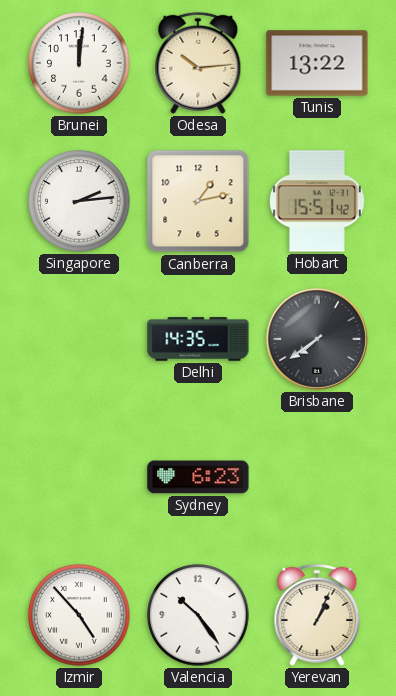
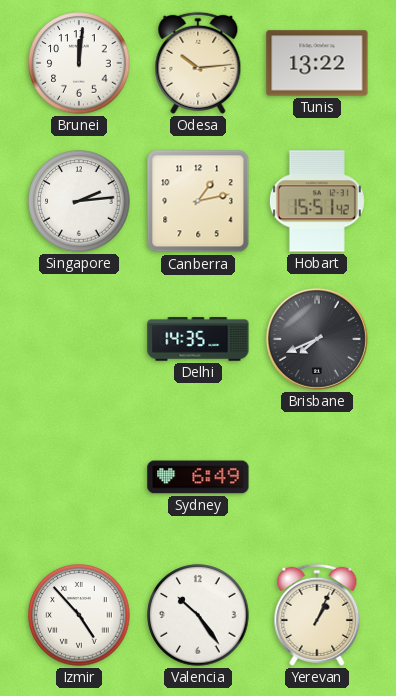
Brisbane: 7:39 -> 7:41 (317, 339)
Sydney: 6:23 -> 6:49 (198, 477)
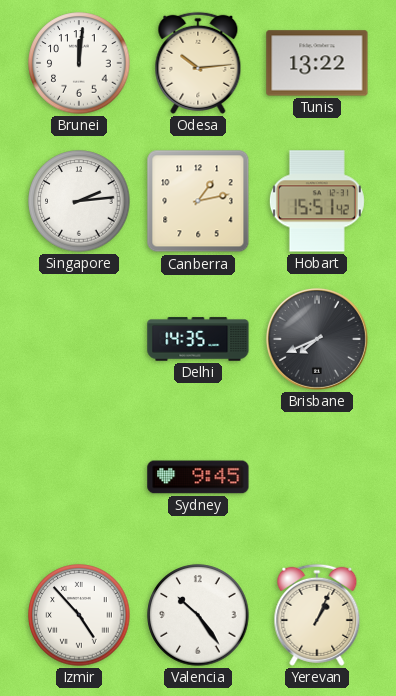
Sydney: 6:49 -> 9:45 (198, 477)
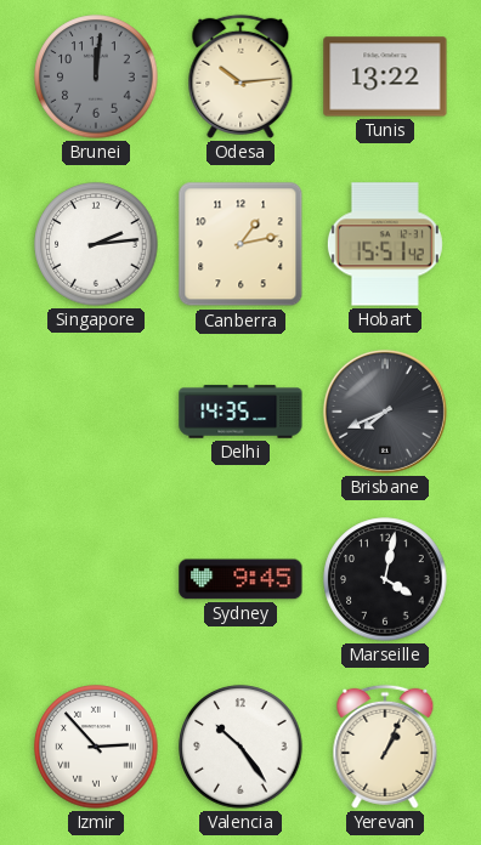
Brunei dial: white -> grey (96, 76)
Marseille: none -> 4:02 (385, 579)
Izmir: 4:53 -> 2:53 (96, 747)
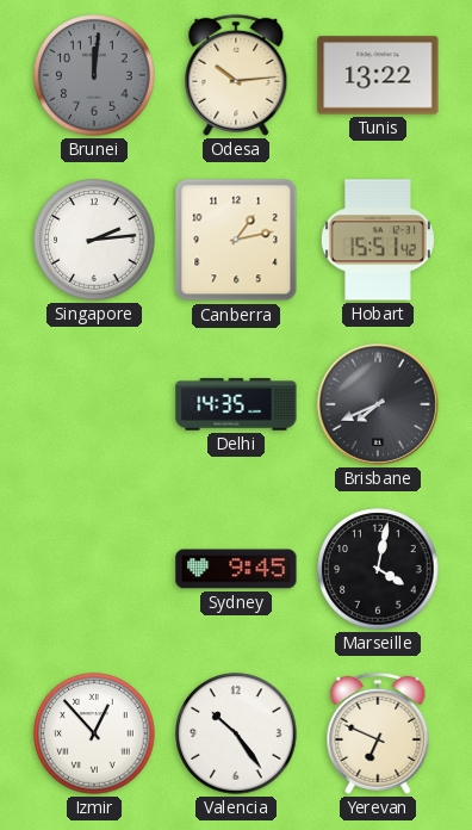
Izmir: 2:53 -> 12:53 (94, 733)
Yerevan: 1:04 -> 6:49 (378, 733)
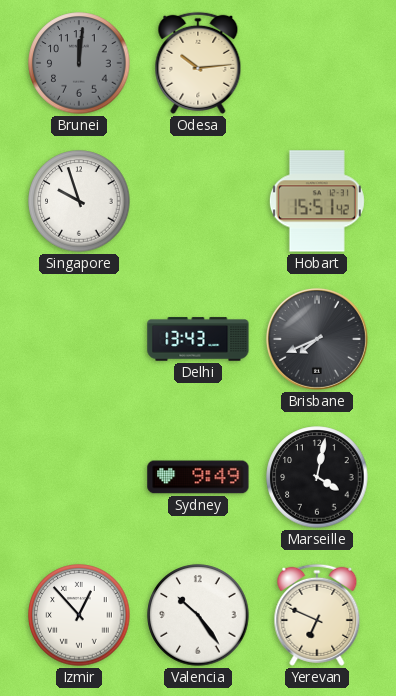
Tunis: 13:22 -> none (378, 75)
Singapore: 2:14 -> 9:57 (79, 201)
Canberra: 1:13 -> none (236, 240)
Delhi: 14:35 -> 13:43 (198, 339)
Sydney: 9:45 -> 9:49 (198, 477)
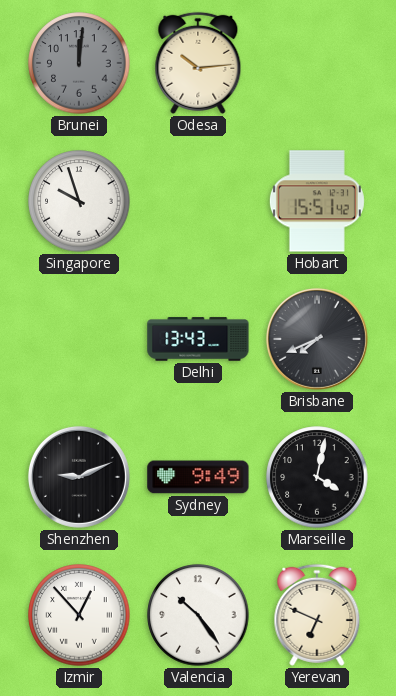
Shenzhen: none -> 9:11 (79, 477)
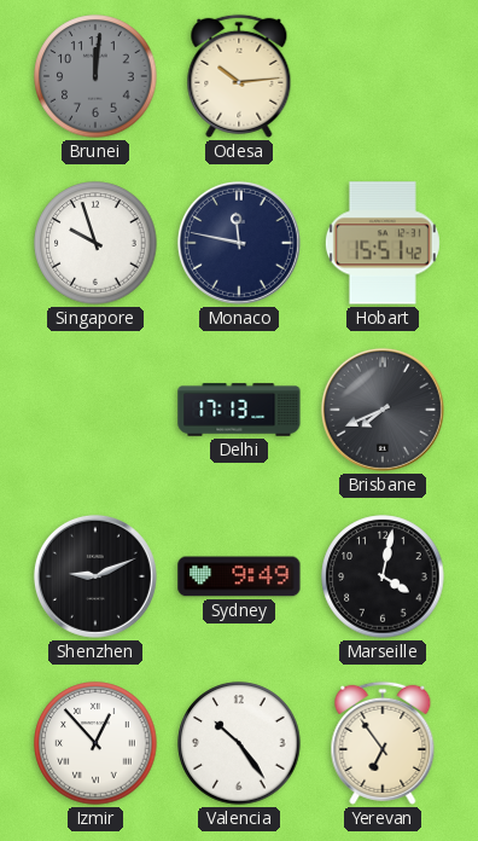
Monaco: none -> 11:47 (239, 243)
Delhi: 13:43 -> 17:13 (239, 410)
Yerevan: 6:49 -> 6:54 (383, 743)
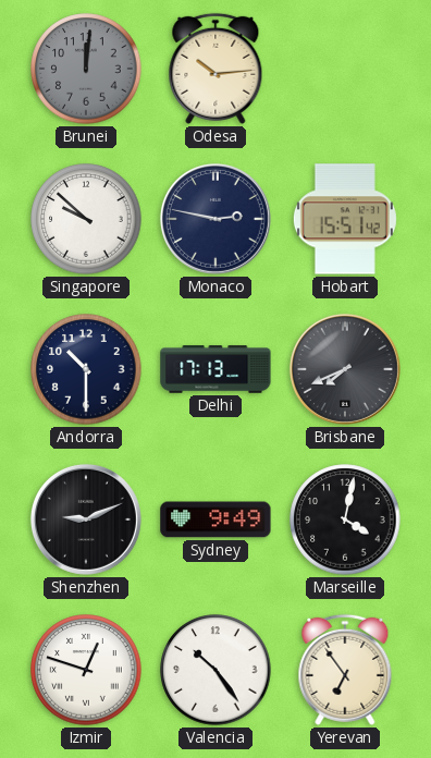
Singapore: 9:57 -> 9:52 (86, 219)
Monaco: 11:47 -> 2:47 (215, 219)
Andorra: none -> 10:30 (86, 369)
Izmir: 12:53 -> 12:48 (86, 670)
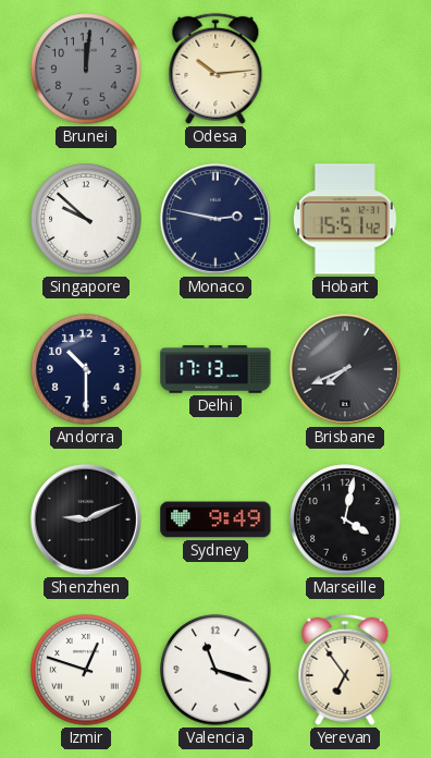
Valencia: 10:24 -> 11:18 (215, 670)
